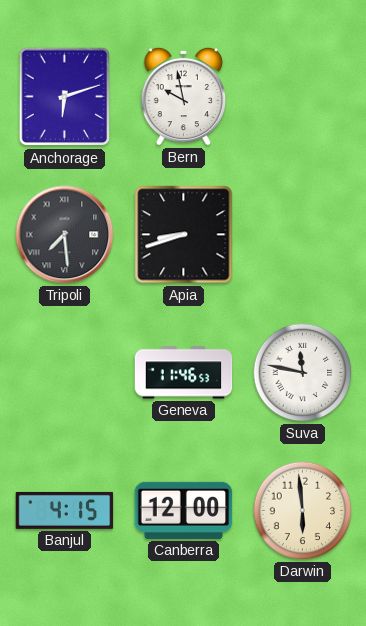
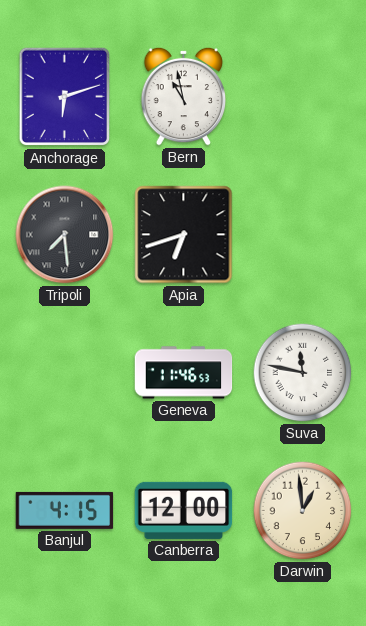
Bern: 9:58 -> 10:58 (184, 96)
Apia: 8:42 -> 6:42 (184, 235)
Darwin: 5:59 -> 12:59 (303, 511)
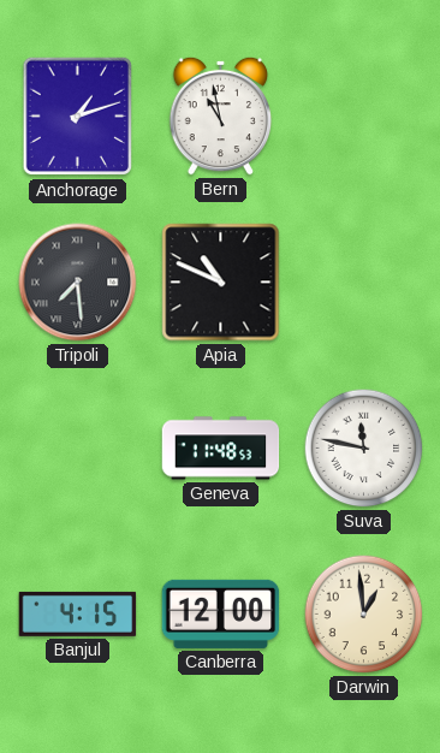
Anchorage: 6:12 -> 1:12 (77, 117)
Apia: 6:42 -> 10:49 (221, 283)
Geneva: 11:46 -> 11:48 (221, 449)
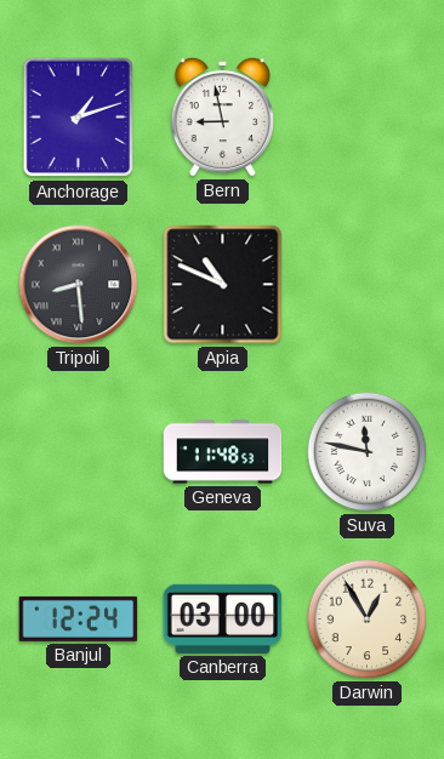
Bern: 10:58 -> 8:58 (223, 116)
Tripoli: 7:29 -> 8:29 (79, 285)
Banjul: 4:15 -> 12:24 (79, 618)
Canberra: 12:00 -> 03:00 (223, 618)
Darwin: 12:59 -> 12:55 (368, 620)
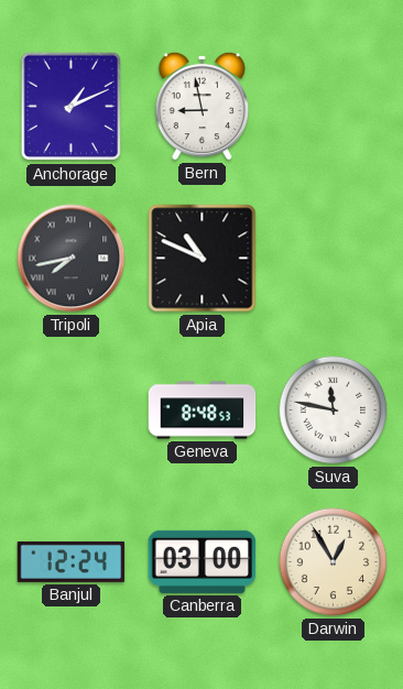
Anchorage: 1:12 -> 1:11 (70, 107)
Tripoli: 8:29 -> 7:43 (72, 259)
Geneva: 11:48 -> 8:48 (203, 411)
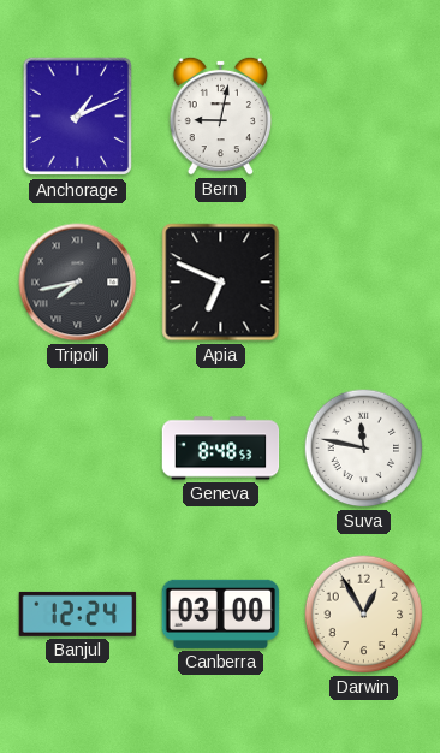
Bern: 8:58 -> 9:02 (221, 115)
Apia: 10:49 -> 6:49 (221, 283)
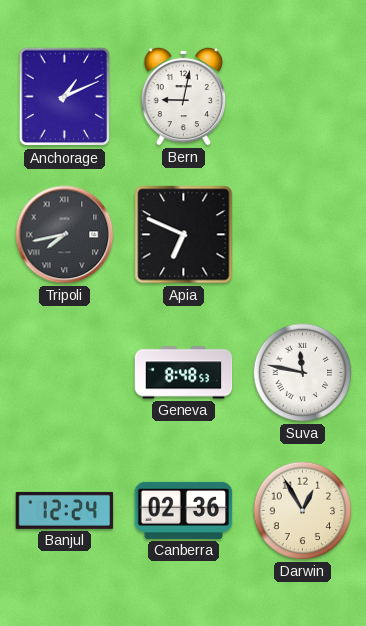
Canberra: 03:00 -> 02:36 (184, 510)
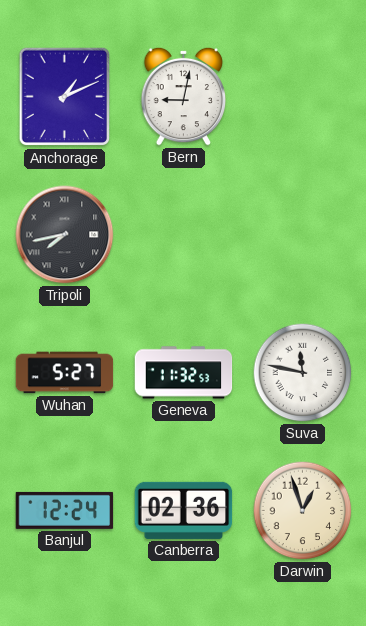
Apia: 6:49 -> none (184, 235)
Wuhan: none -> 5:27 (65, 373)
Geneva: 8:48 -> 11:32 (184, 373)
Darwin: 12:55 -> 12:57 (303, 511)
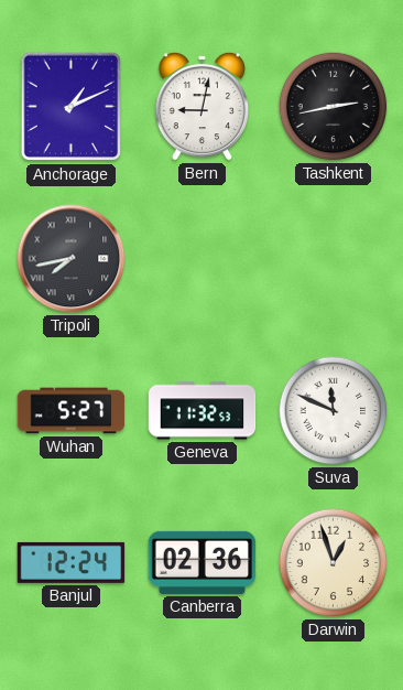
Tashkent: none -> 2:43 (334, 107)
Suva: 11:47 -> 11:49 (334, 411)
